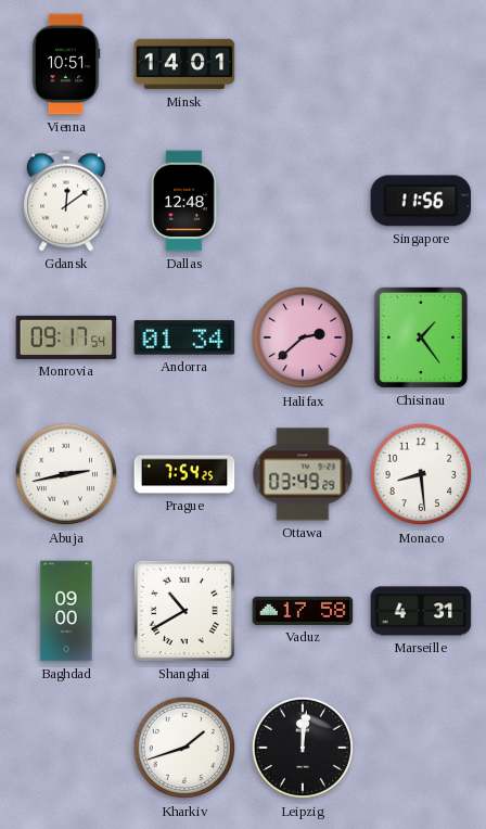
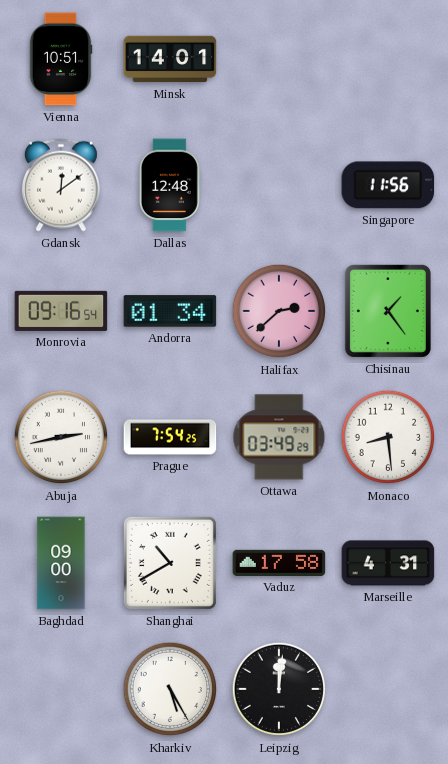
Monrovia: 09:17 -> 09:16 (61, 311)
Kharkiv: 1:42 -> 5:25 (170, 689)
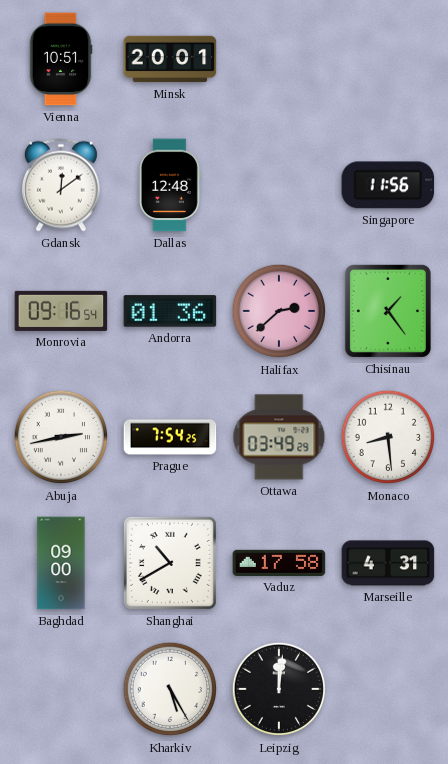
Minsk: 14:01 -> 20:01 (170, 59)
Andorra: 01:34 -> 01:36 (170, 311)
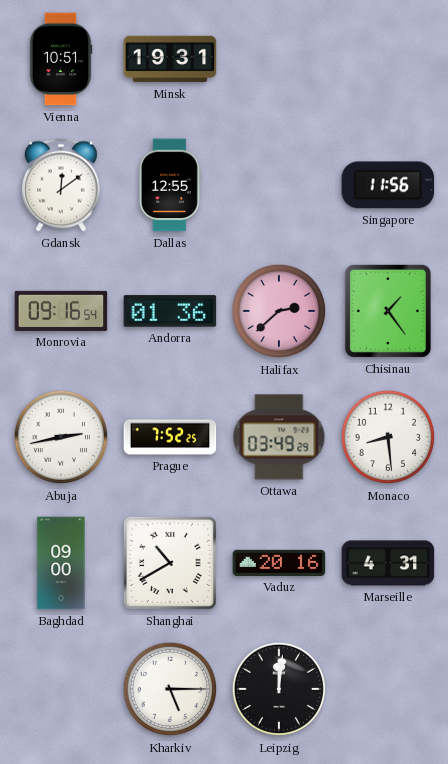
Minsk: 20:01 -> 19:31 (170, 59)
Dallas: 12:48 -> 12:55 (170, 185)
Prague: 7:54 -> 7:52 (170, 437)
Vaduz: 17:58 -> 20:16 (279, 563)
Kharkiv: 5:25 -> 5:15 (170, 689)
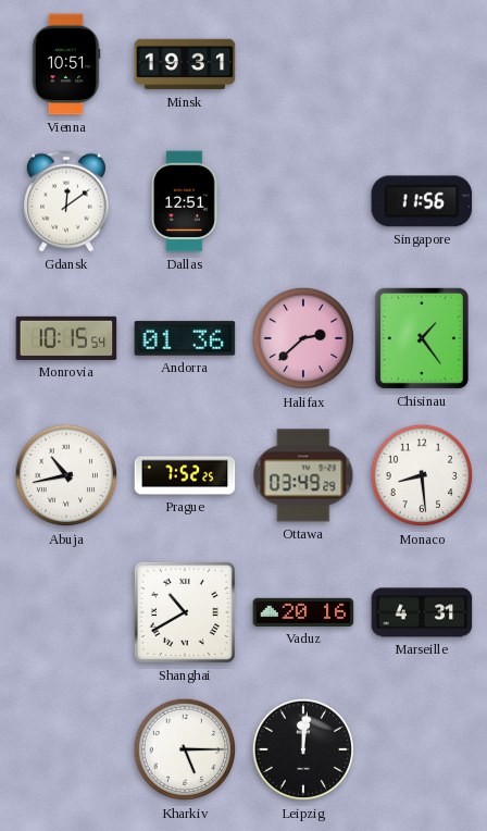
Dallas: 12:55 -> 12:51 (185, 201)
Monrovia: 09:16 -> 10:15 (66, 338)
Abuja: 2:43 -> 10:43 (66, 475)
Baghdad: 09:00 -> none (61, 563)
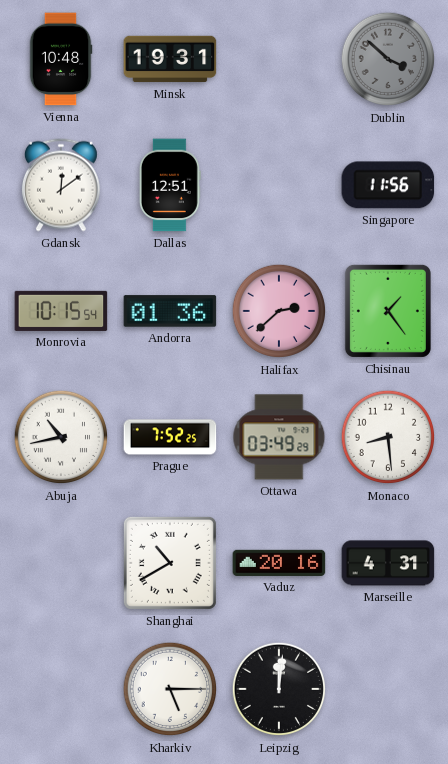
Vienna: 10:51 -> 10:48 (61, 59)
Dublin: none -> 3:52 (388, 59)
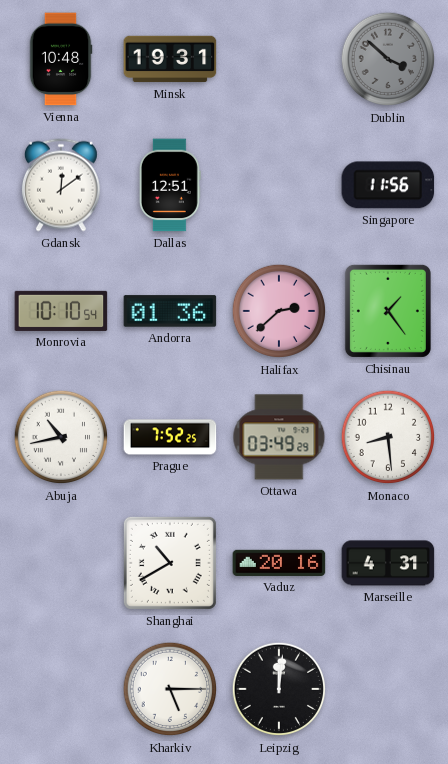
Monrovia: 10:15 -> 10:10 (61, 311)
